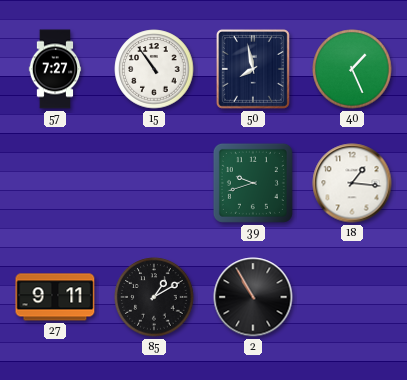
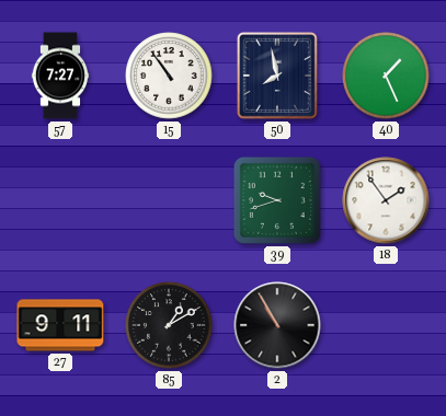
18: 1:16 -> 1:54 (386, 200)
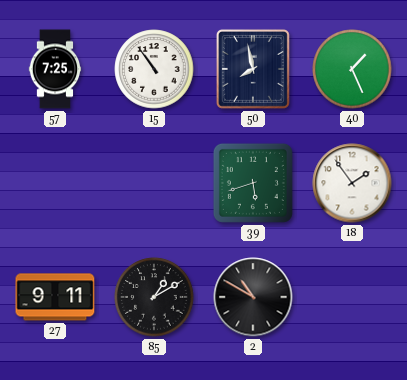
57: 7:27 -> 7:25 (55, 69)
39: 9:42 -> 5:42 (253, 183)
2: 10:55 -> 10:50 (253, 297)
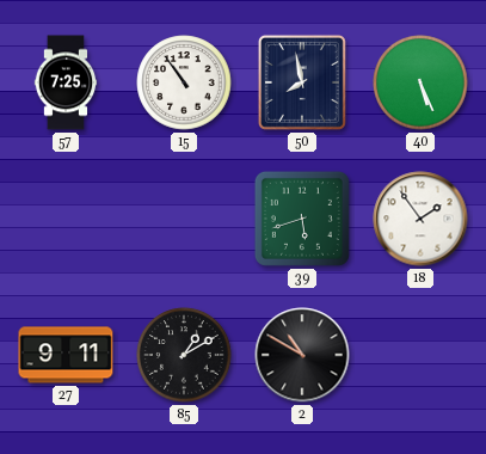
40: 1:26 -> 5:26 (420, 82)
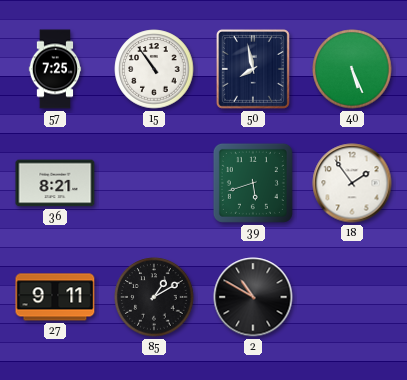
36: none -> 8:21 (55, 183)
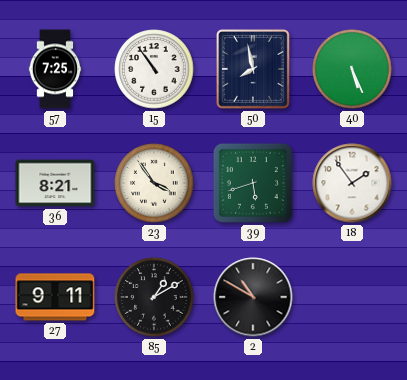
23: none -> 3:54 (154, 183)
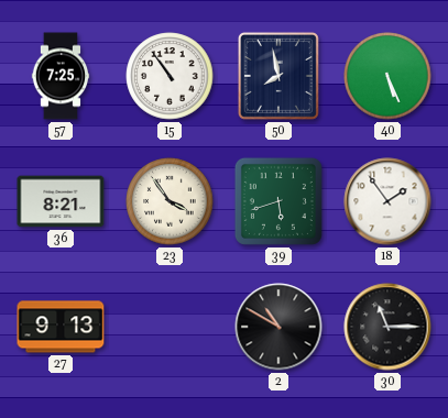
27: 9:11 -> 9:13 (61, 327)
85: 1:10 -> none (154, 297)
30: none -> 11:15 (387, 327)
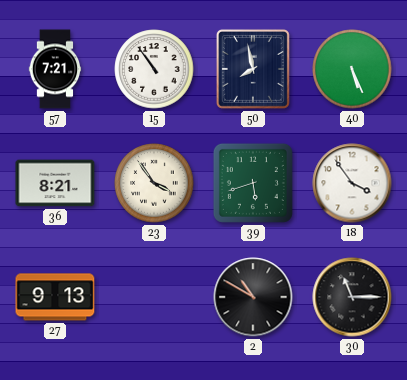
57: 7:25 -> 7:21 (55, 69)
18: 1:54 -> 3:54 (352, 183)
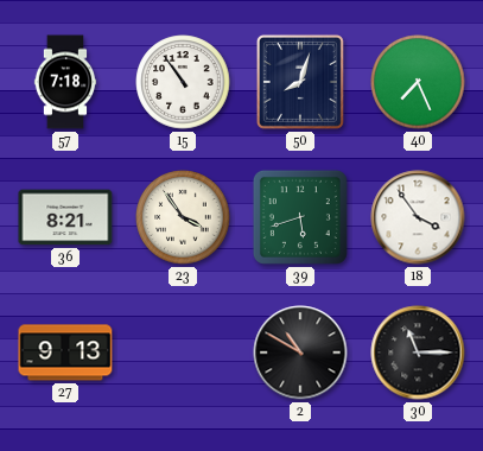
57: 7:21 -> 7:18 (65, 82)
50: 7:58 -> 8:03 (300, 82)
40: 5:26 -> 7:26 (418, 82)
